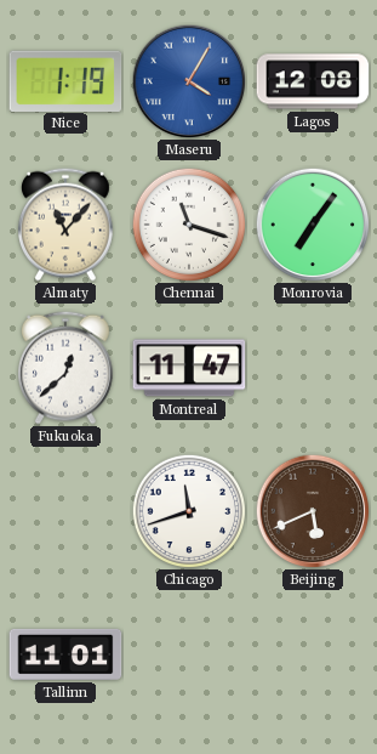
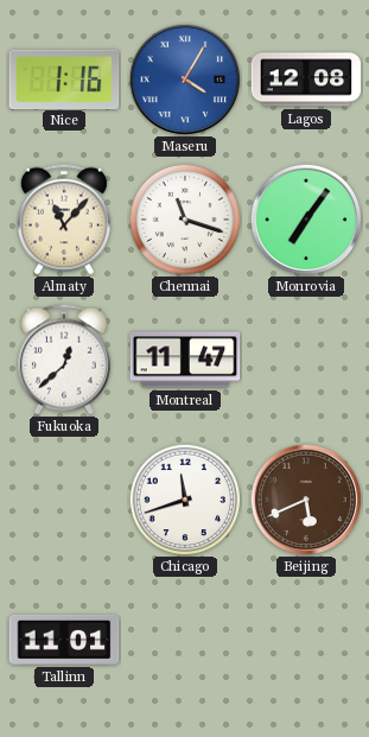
Nice: 1:19 -> 1:16 (64, 78)
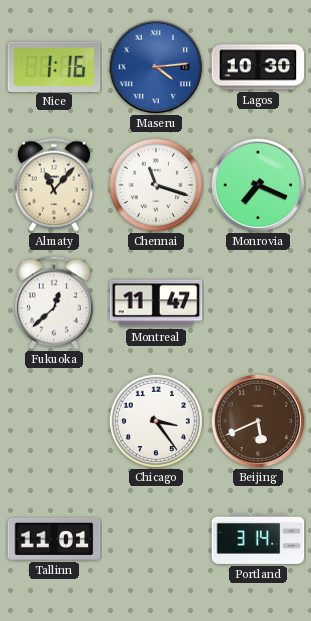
Maseru: 4:05 -> 4:14 (156, 67)
Lagos: 12:08 -> 10:30 (258, 67)
Monrovia: 7:06 -> 7:19 (258, 185)
Chicago: 11:42 -> 3:24 (155, 420)
Portland: none -> 3:14 (258, 539)
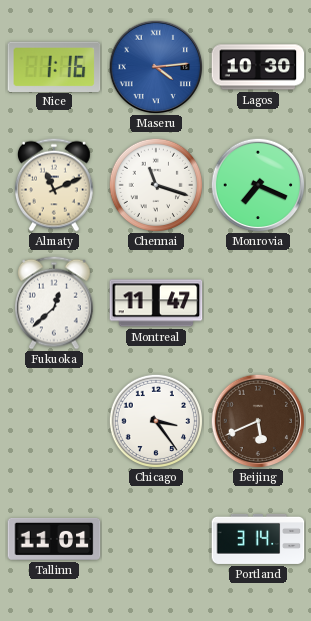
Almaty: 11:07 -> 11:11 (54, 185)
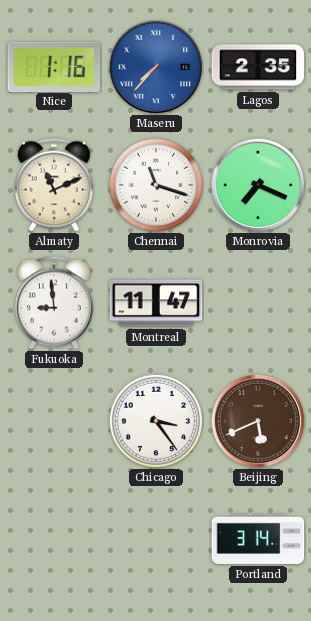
Maseru: 4:14 -> 7:37 (156, 67)
Lagos: 10:30 -> 2:35 (258, 67)
Fukuoka: 12:38 -> 8:59 (54, 303)
Tallinn: 11:01 -> none (54, 539)
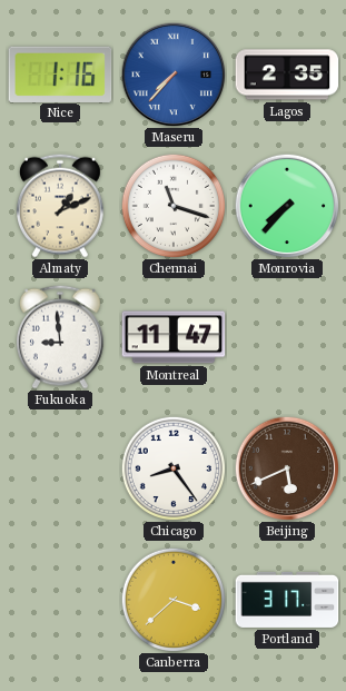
Almaty: 11:11 -> 1:11 (60, 206)
Monrovia: 7:19 -> 7:37 (287, 206)
Chicago: 3:24 -> 8:24 (172, 467)
Canberra: none -> 3:38 (172, 599)
Portland: 3:14 -> 3:17 (287, 600)
